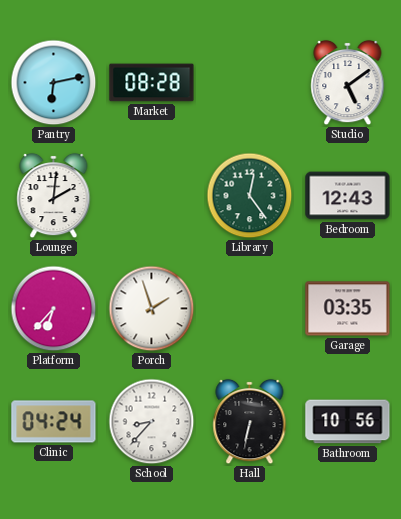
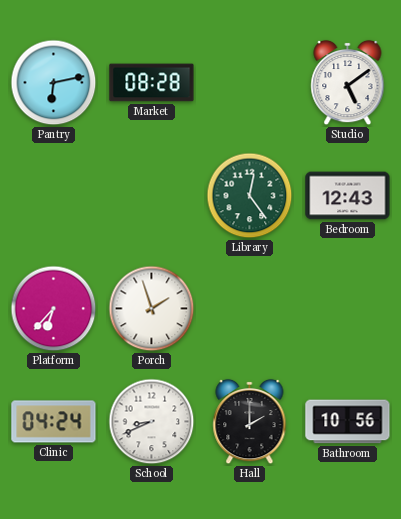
Lounge: 2:01 -> none (54, 196)
Garage: 03:35 -> none (348, 309)
School: 8:37 -> 8:41 (152, 422)
Hall: 6:32 -> 2:00 (250, 422)
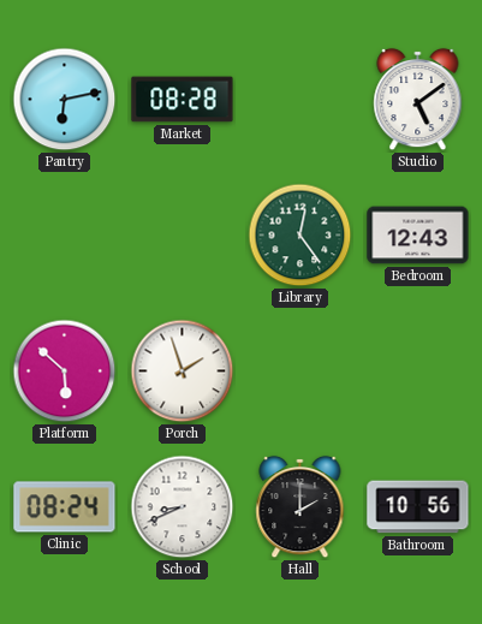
Platform: 6:37 -> 5:52 (65, 372)
Clinic: 04:24 -> 08:24 (65, 507)
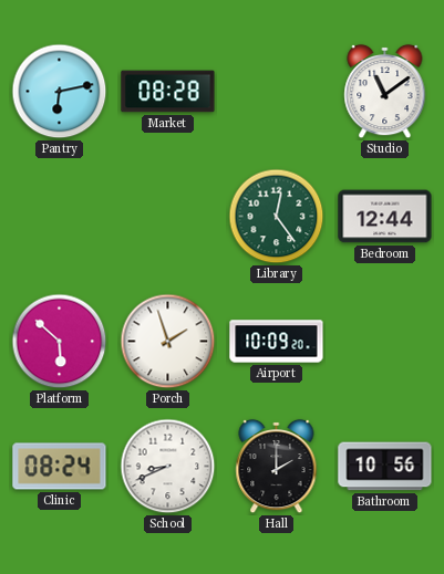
Studio: 5:09 -> 11:09 (385, 92)
Bedroom: 12:43 -> 12:44 (385, 217)
Airport: none -> 10:09 (277, 342)
